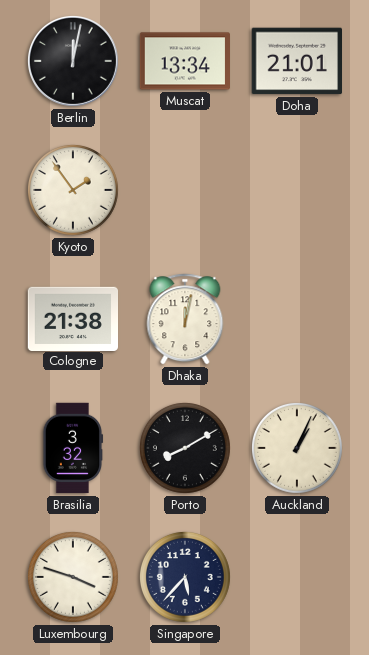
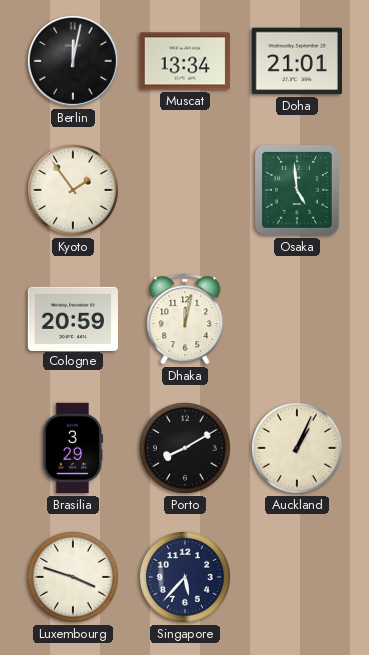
Osaka: none -> 4:59 (297, 190)
Cologne: 21:38 -> 20:59 (73, 318)
Brasilia: 3:32 -> 3:29 (73, 448)
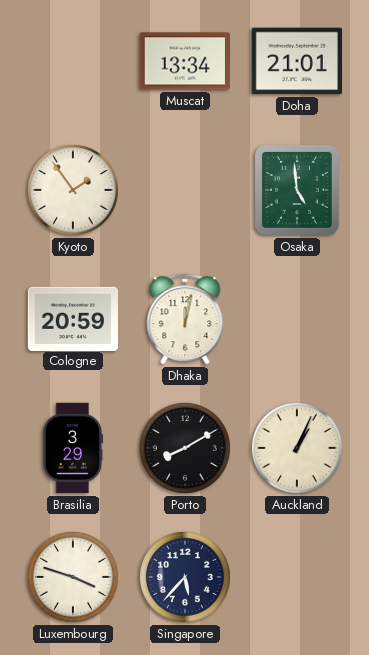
Berlin: 12:02 -> none (73, 61)
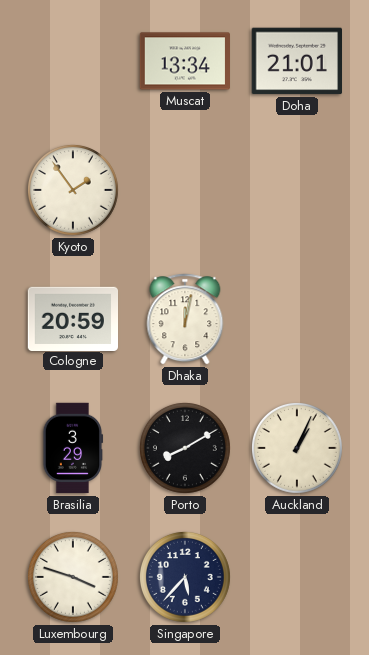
Osaka: 4:59 -> none (297, 190)
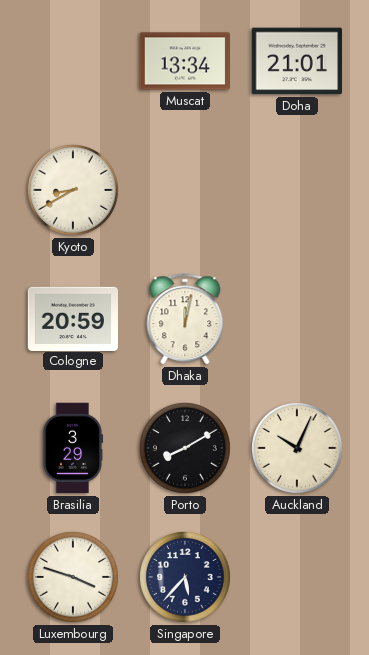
Kyoto: 1:54 -> 8:40 (73, 190)
Auckland: 1:04 -> 10:04 (297, 448)
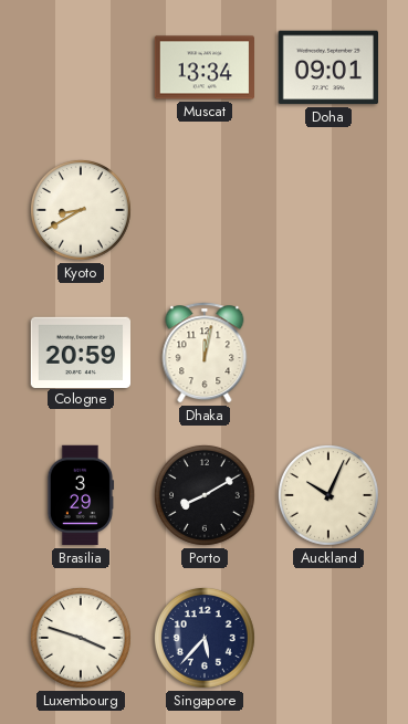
Doha: 21:01 -> 09:01 (327, 67)
